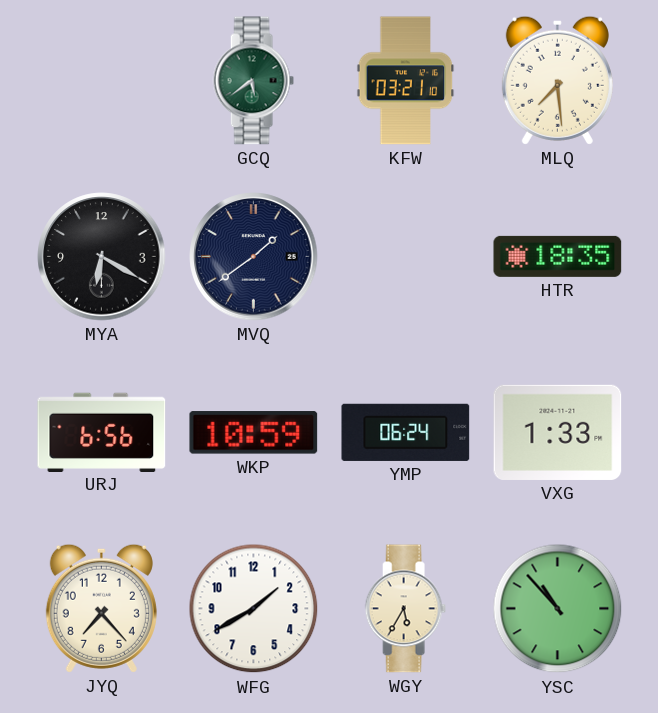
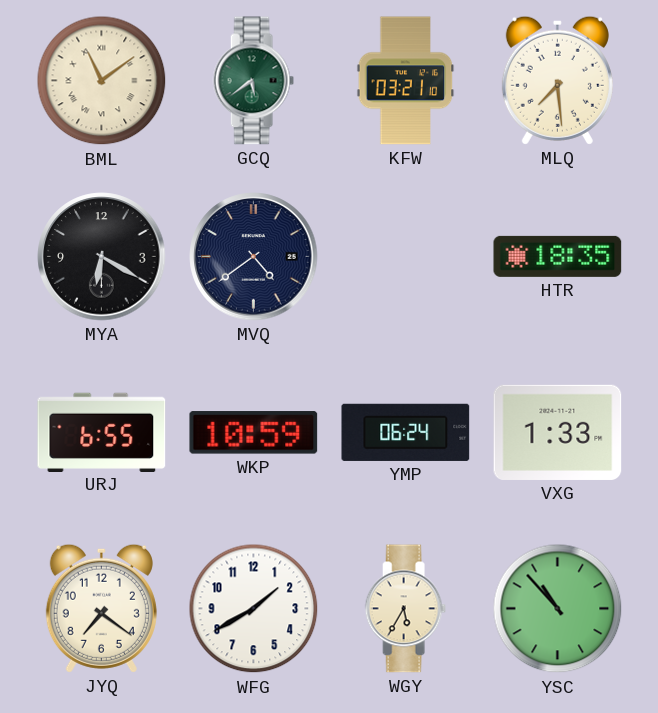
BML: none -> 11:09 (102, 81)
MVQ: 1:39 -> 4:39 (254, 257)
URJ: 6:56 -> 6:55 (102, 432)
JYQ: 7:23 -> 7:21 (101, 608)
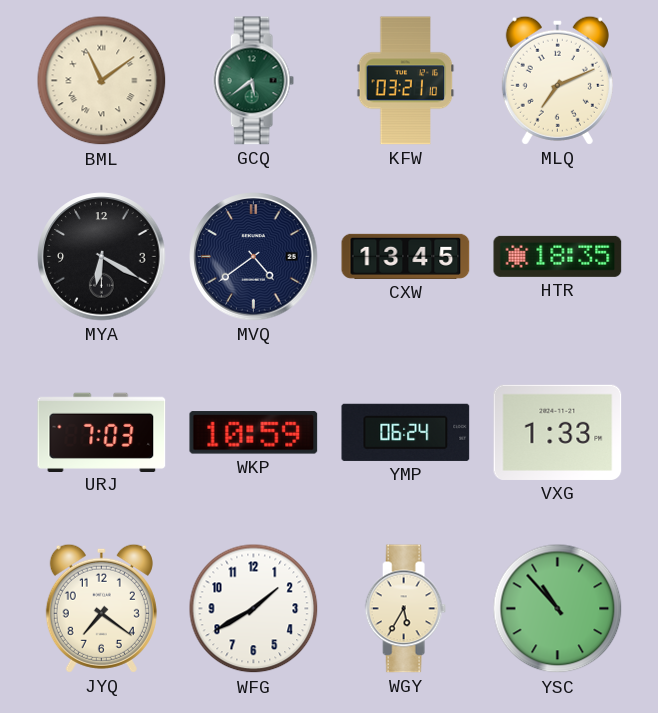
MLQ: 7:29 -> 7:11 (557, 80)
CXW: none -> 13:45 (406, 256)
URJ: 6:55 -> 7:03 (102, 432)
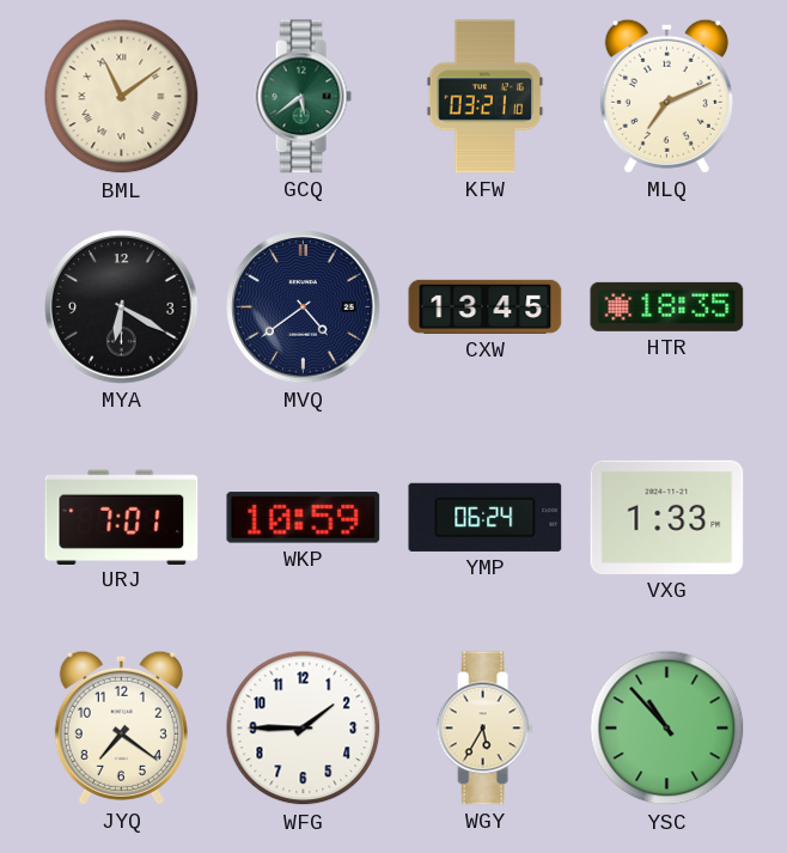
URJ: 7:03 -> 7:01 (122, 517)
WFG: 1:40 -> 1:45 (304, 729)
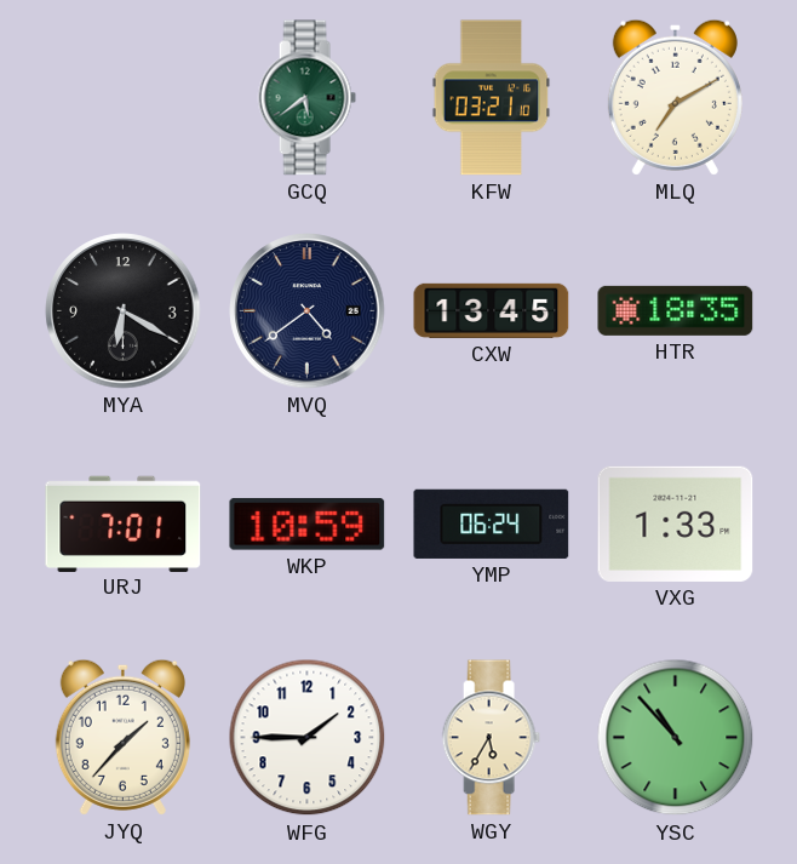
BML: 11:09 -> none (122, 97)
MLQ: 7:11 -> 7:10 (675, 97)
JYQ: 7:21 -> 1:37 (122, 737)
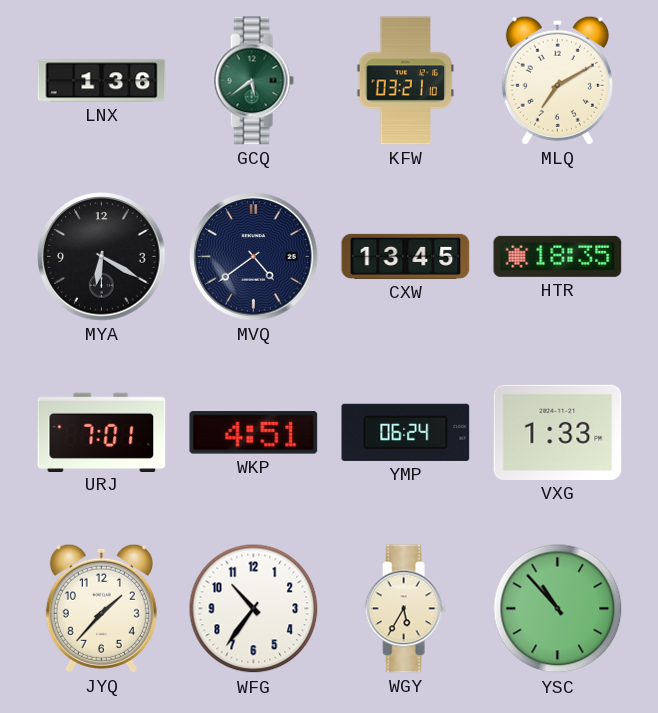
LNX: none -> 1:36 (102, 81)
WKP: 10:59 -> 4:51 (254, 433)
WFG: 1:45 -> 10:36 (254, 609)
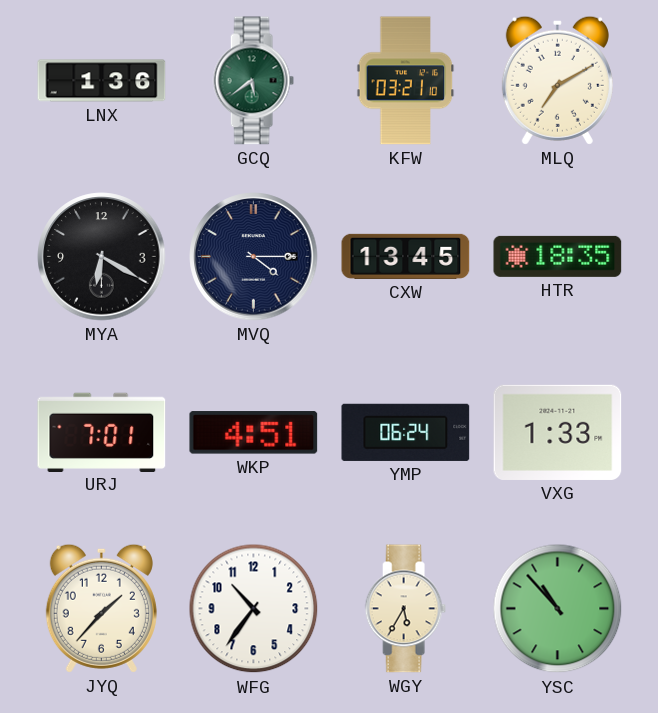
MVQ: 4:39 -> 4:15 (254, 257)
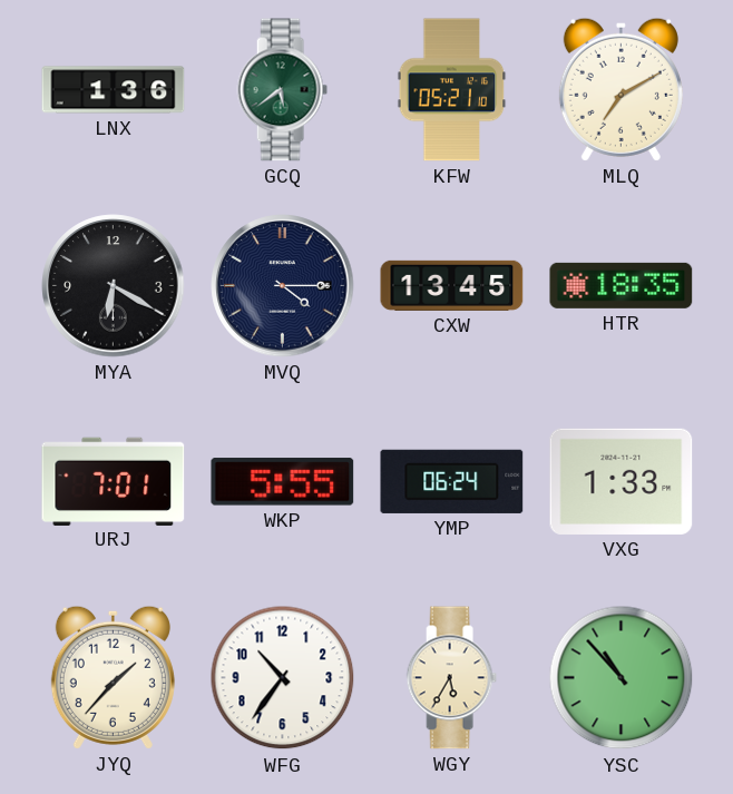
KFW: 03:21 -> 05:21 (452, 90)
WKP: 4:51 -> 5:55 (283, 482)
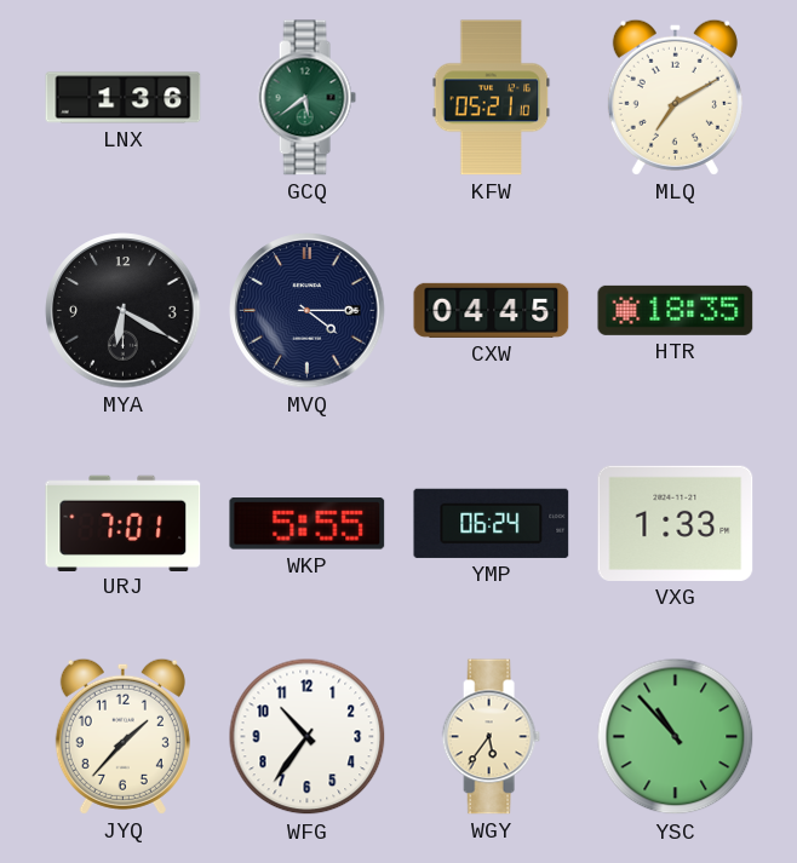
CXW: 13:45 -> 04:45 (492, 310)
WGY: 5:35 -> 5:36 (491, 737)
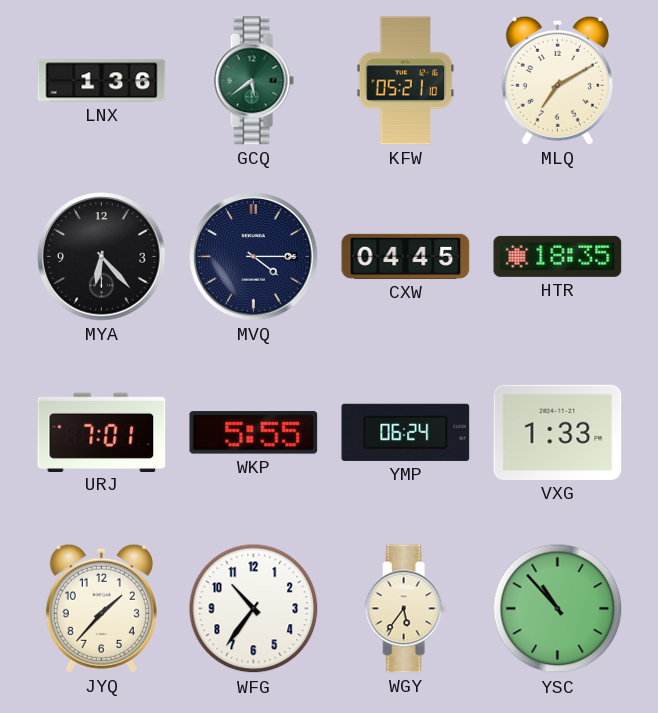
MYA: 6:20 -> 6:23 (102, 257)
